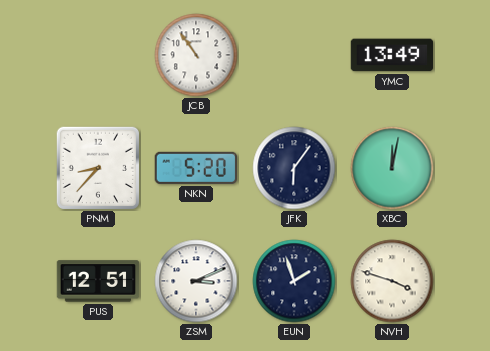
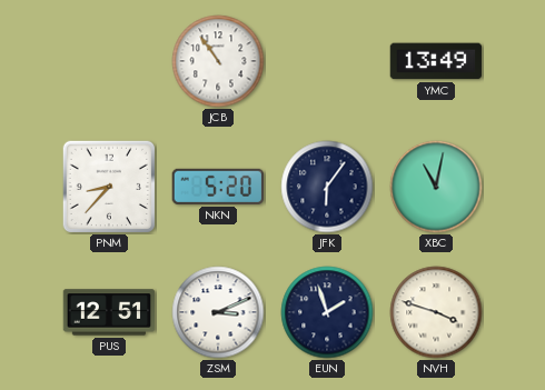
XBC: 12:02 -> 11:02 (436, 187)
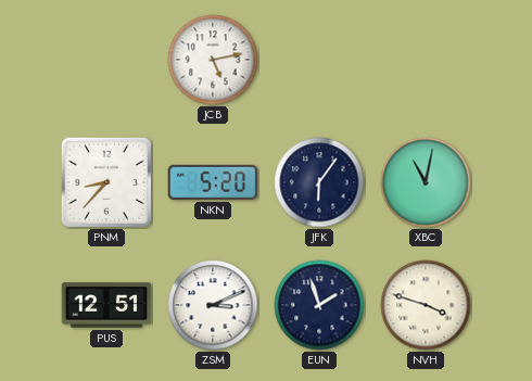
JCB: 10:54 -> 5:13 (213, 60)
YMC: 13:49 -> none (436, 61)
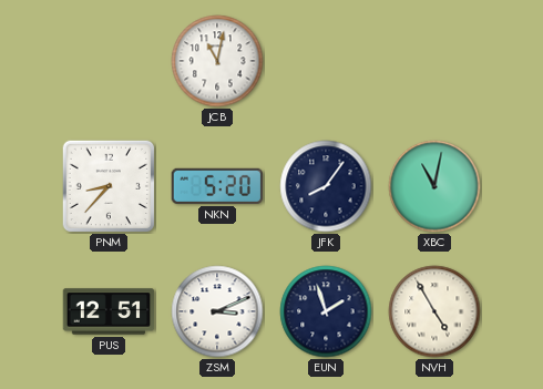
JCB: 5:13 -> 11:02 (217, 61)
JFK: 6:06 -> 8:06 (326, 186)
NVH: 3:48 -> 4:55 (434, 311)
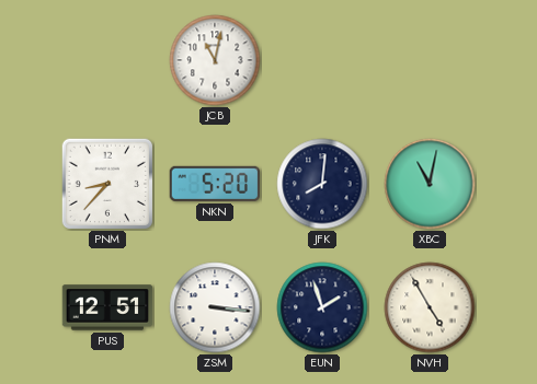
JFK: 8:06 -> 8:01 (322, 184)
ZSM: 3:11 -> 3:16 (215, 307)
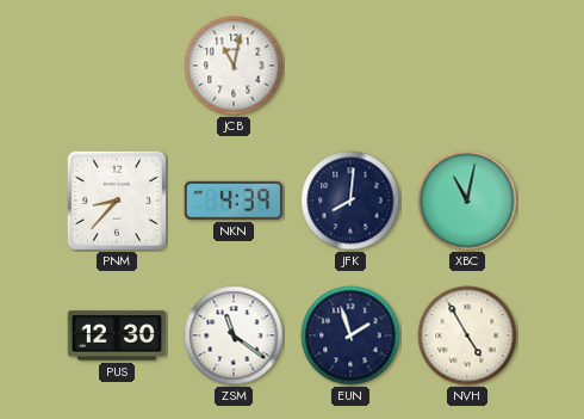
NKN: 5:20 -> 4:39 (232, 201)
PUS: 12:51 -> 12:30 (117, 335)
ZSM: 3:16 -> 11:21 (234, 335)
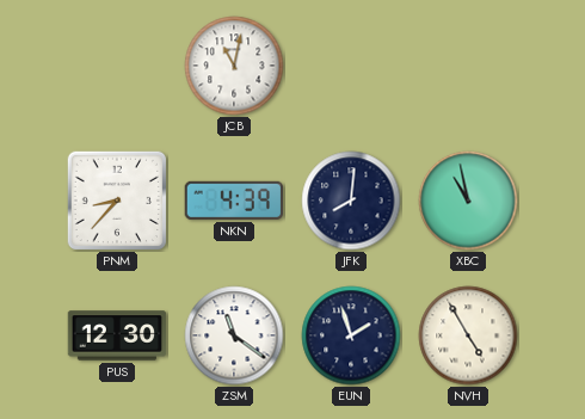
XBC: 11:02 -> 10:58 (468, 201)
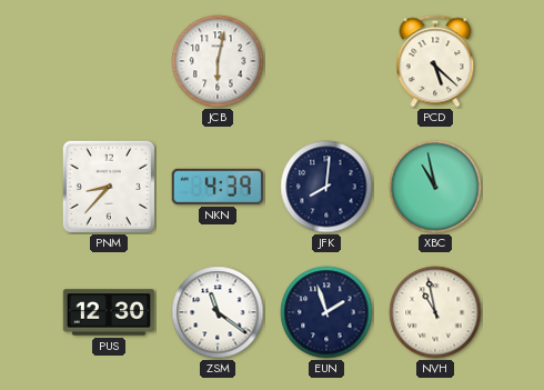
JCB: 11:02 -> 6:02 (218, 61)
PCD: none -> 5:22 (435, 61)
NVH: 4:55 -> 10:58 (435, 312)
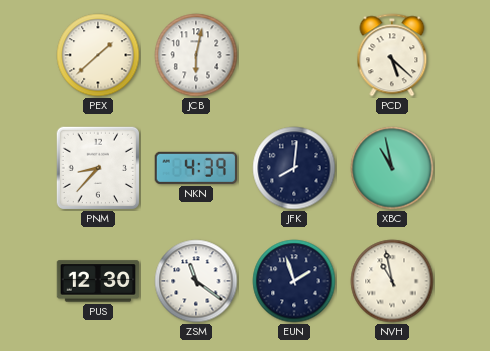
PEX: none -> 1:38 (98, 55)
